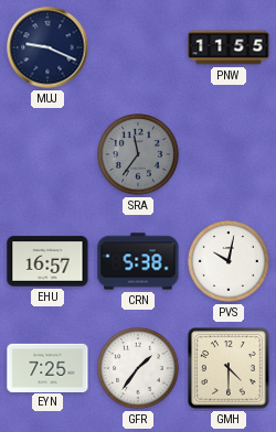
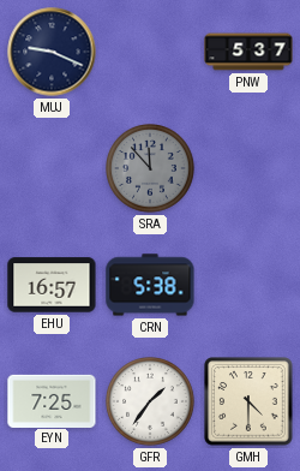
PNW: 11:55 -> 5:37 (248, 52)
SRA: 11:36 -> 11:53 (150, 168)
PVS: 10:02 -> none (229, 261)
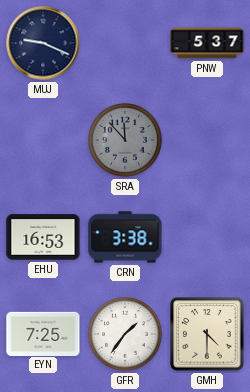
EHU: 16:57 -> 16:53 (43, 237)
CRN: 5:38 -> 3:38 (125, 237)
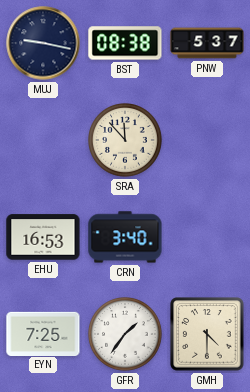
MUJ: 9:19 -> 9:17 (43, 43)
BST: none -> 08:38 (125, 43)
SRA dial: grey -> cream (125, 140)
CRN: 3:38 -> 3:40 (125, 237)
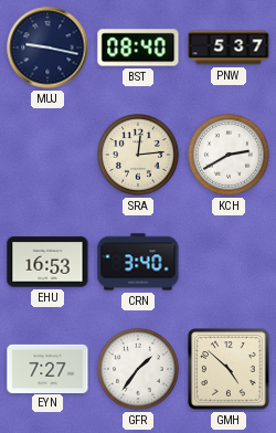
BST: 08:38 -> 08:40 (138, 47)
SRA: 11:53 -> 12:14 (138, 155)
KCH: none -> 2:40 (229, 155)
EYN: 7:25 -> 7:27 (47, 368)
GMH: 4:30 -> 4:52 (229, 369)
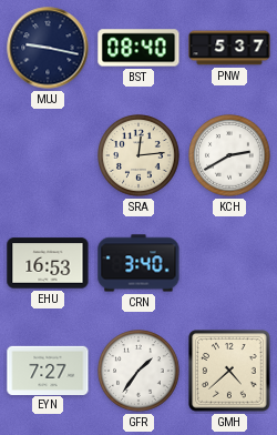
GMH: 4:52 -> 4:38 (229, 371)
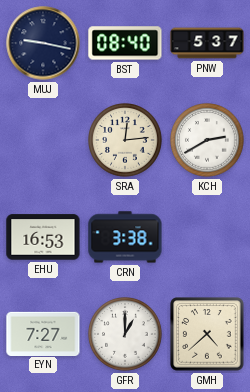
CRN: 3:40 -> 3:38 (125, 237)
GFR: 1:36 -> 1:00 (125, 334)
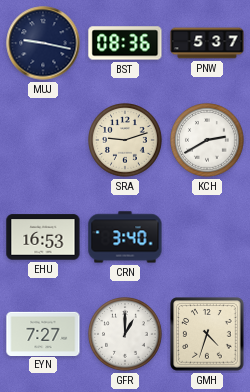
BST: 08:40 -> 08:36 (125, 43)
SRA: 12:14 -> 9:12 (125, 140)
CRN: 3:38 -> 3:40 (125, 237)
GMH: 4:38 -> 4:33 (207, 334)
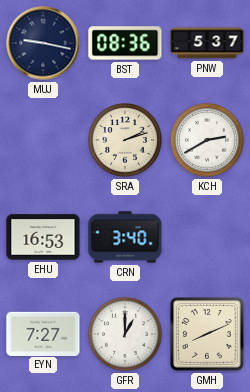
SRA: 9:12 -> 2:12 (125, 140)
GMH: 4:33 -> 8:11 (207, 334)
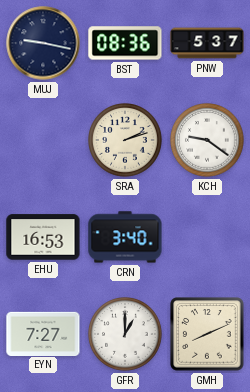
KCH: 2:40 -> 9:21 (207, 140)
